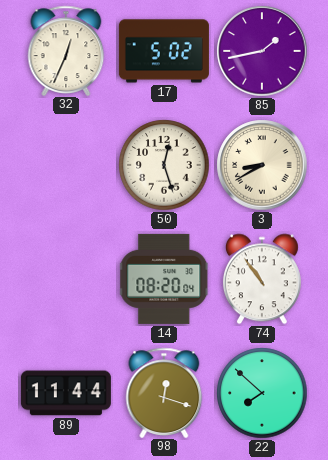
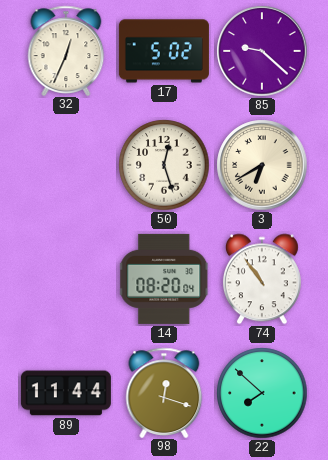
85: 1:43 -> 9:22 (262, 51)
3: 8:40 -> 6:40 (262, 165)
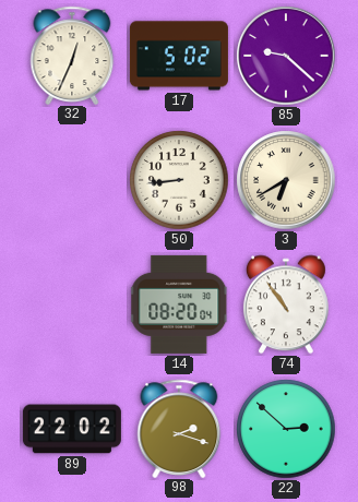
50: 12:27 -> 8:44 (179, 180)
89: 11:44 -> 22:02 (72, 429)
98: 12:18 -> 2:18 (179, 428)
22: 7:52 -> 2:52 (286, 429)
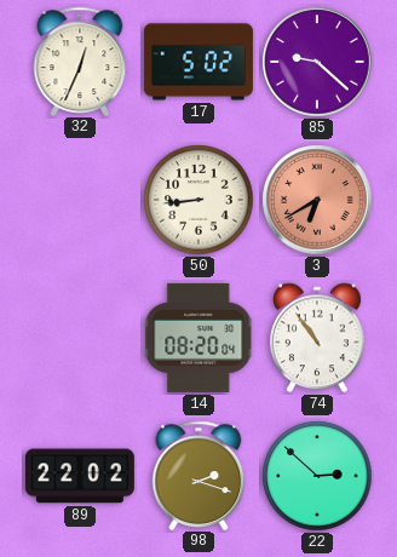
3 dial: cream -> salmon (317, 200)
